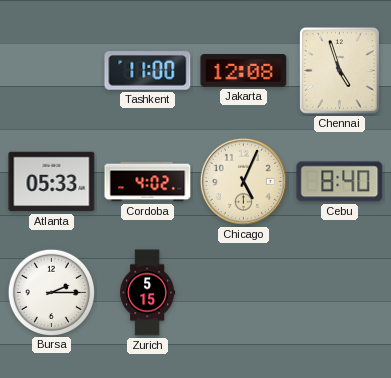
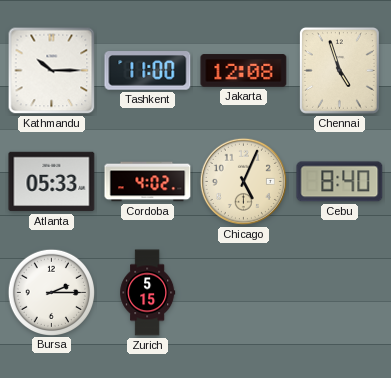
Kathmandu: none -> 10:15 (52, 71)
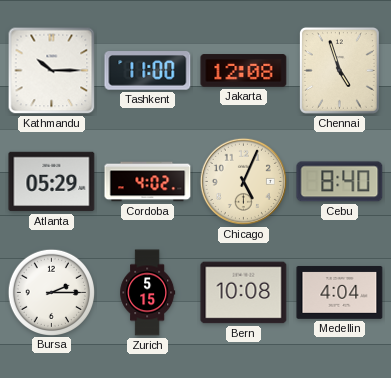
Atlanta: 05:33 -> 05:29 (52, 182)
Bern: none -> 10:08 (244, 293)
Medellin: none -> 4:04 (340, 293)
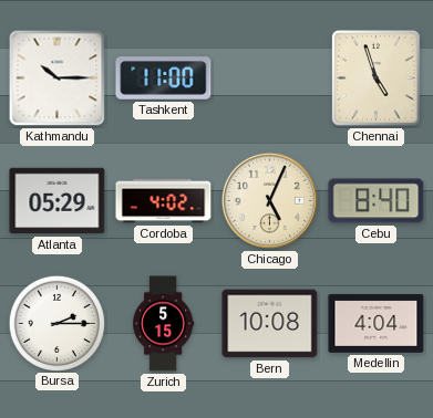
Jakarta: 12:08 -> none (244, 71)
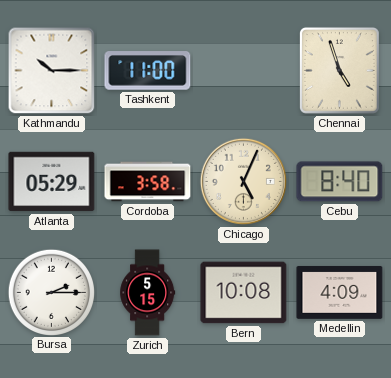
Cordoba: 4:02 -> 3:58 (148, 182)
Medellin: 4:04 -> 4:09 (340, 293)
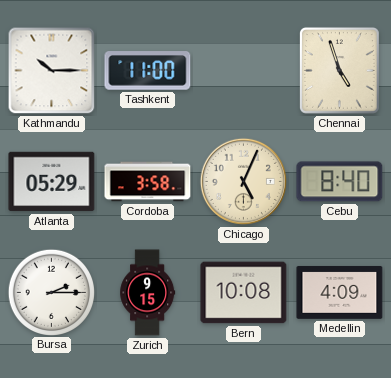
Zurich: 5:15 -> 9:15 (148, 293)
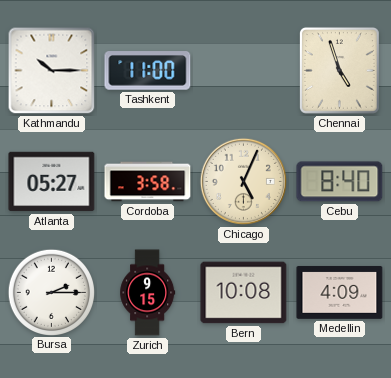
Atlanta: 05:29 -> 05:27 (52, 182)
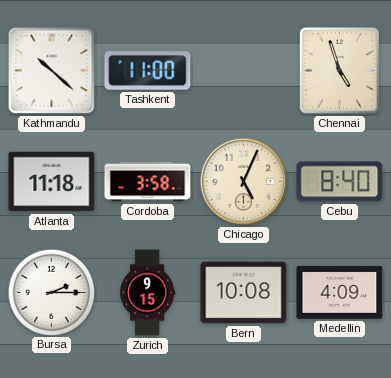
Kathmandu: 10:15 -> 10:22 (52, 71)
Atlanta: 05:27 -> 11:18 (52, 182)
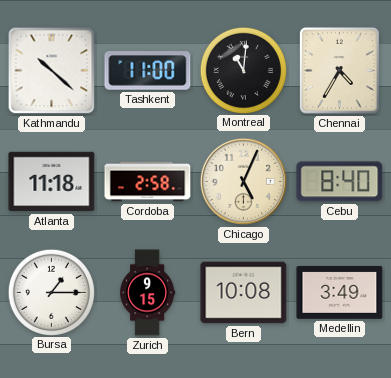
Montreal: none -> 11:01 (243, 70)
Chennai: 4:57 -> 4:35 (339, 70)
Cordoba: 3:58 -> 2:58 (148, 182)
Bursa: 2:15 -> 1:15 (51, 292)
Medellin: 4:09 -> 3:49 (340, 293)
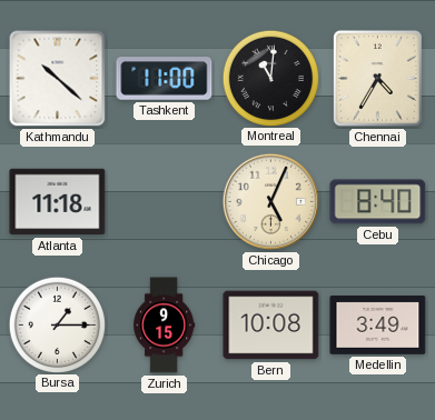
Cordoba: 2:58 -> none (148, 182)
